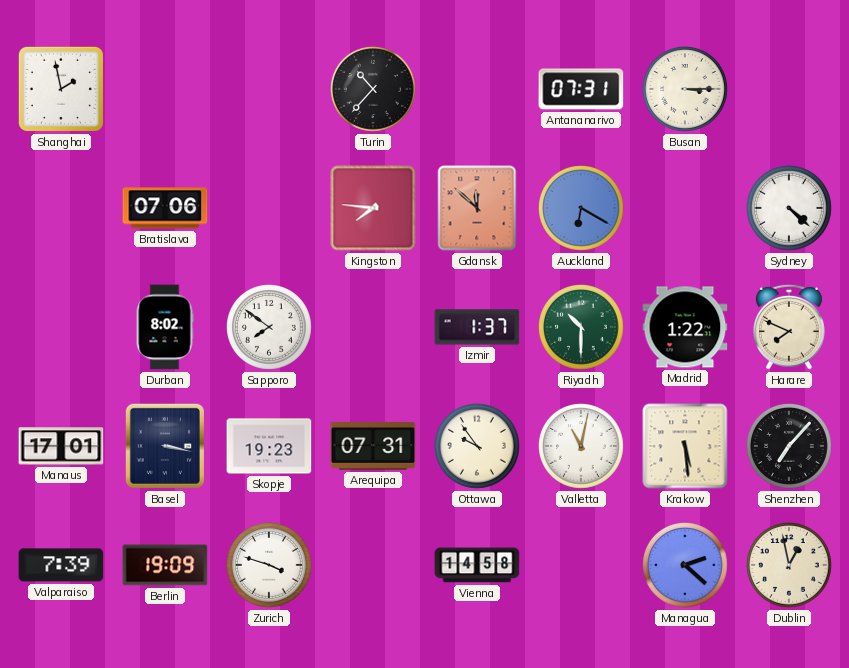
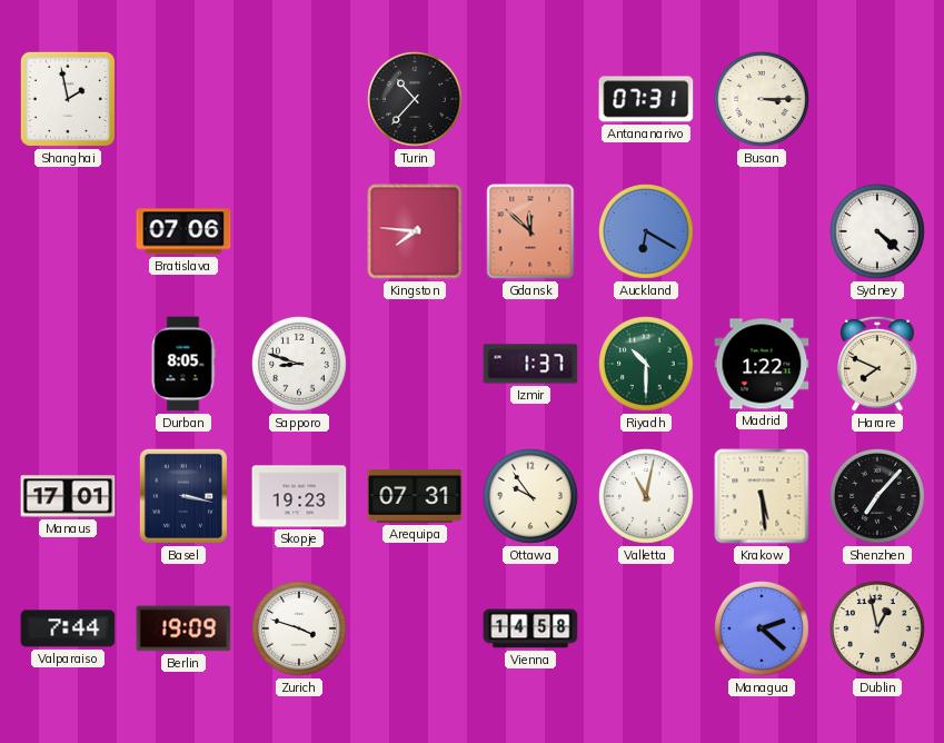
Durban: 8:02 -> 8:05 (183, 364)
Sapporo: 7:51 -> 8:48 (300, 365)
Valparaiso: 7:39 -> 7:44 (68, 628)
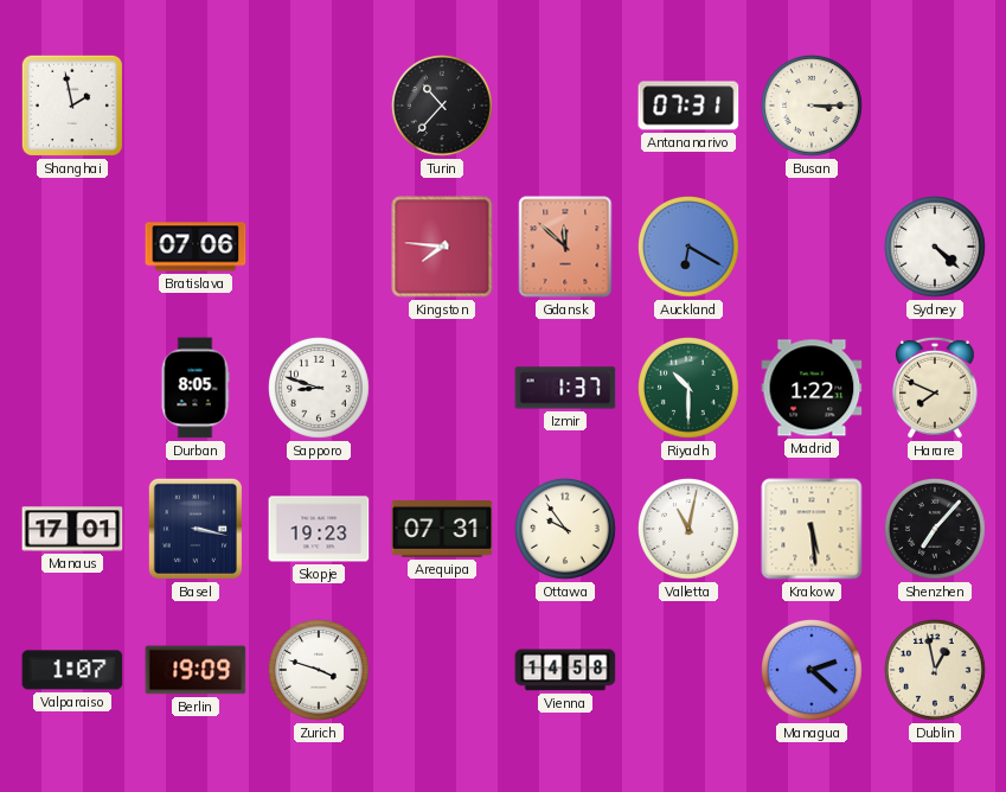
Valparaiso: 7:44 -> 1:07 (72, 670)
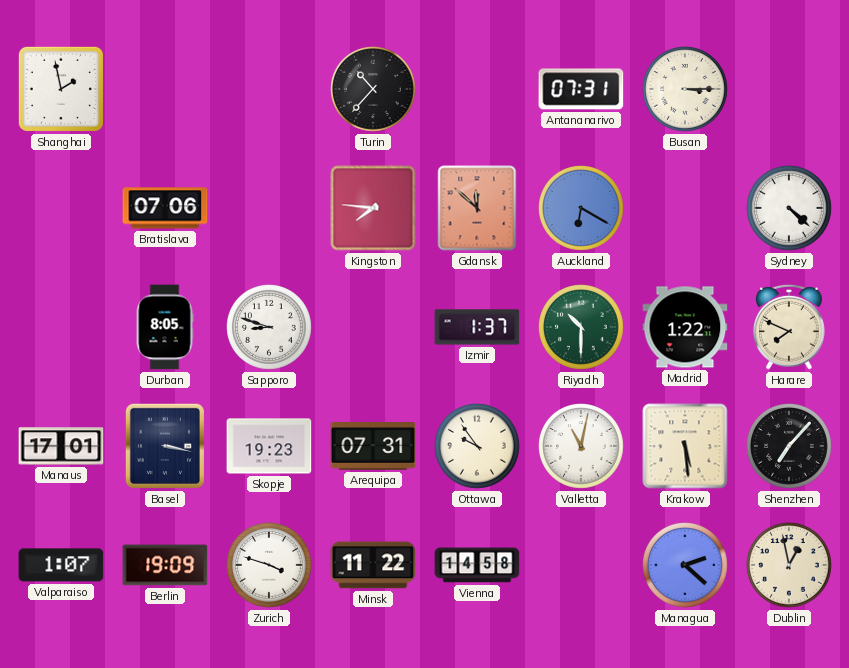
Minsk: none -> 11:22 (373, 565)
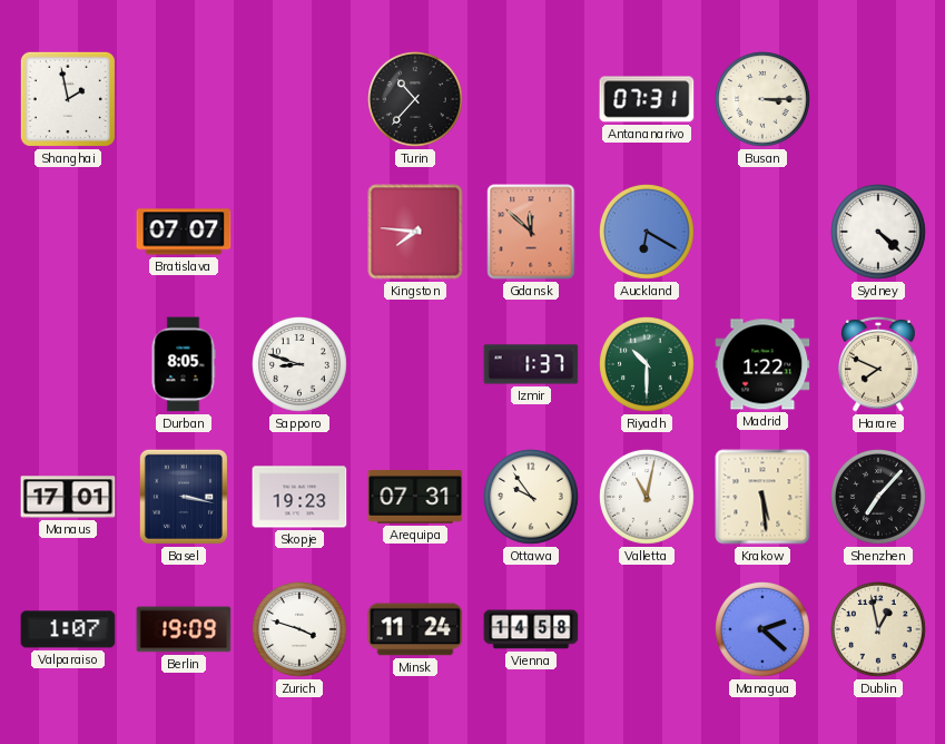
Bratislava: 07:06 -> 07:07 (184, 232)
Minsk: 11:22 -> 11:24 (415, 629)
